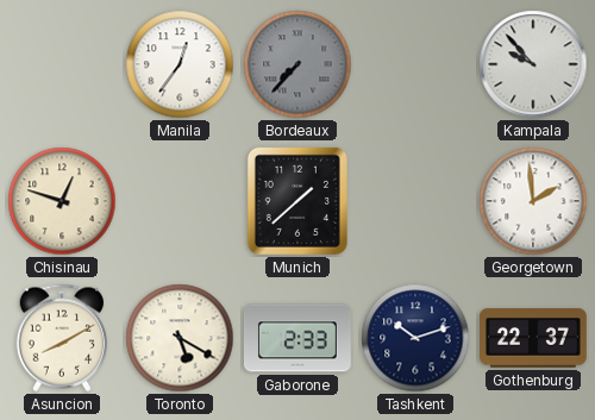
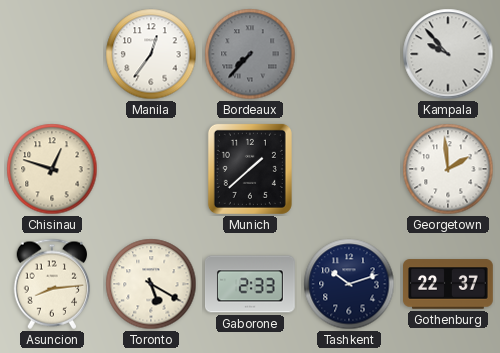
Asuncion: 8:10 -> 8:14 (52, 284)
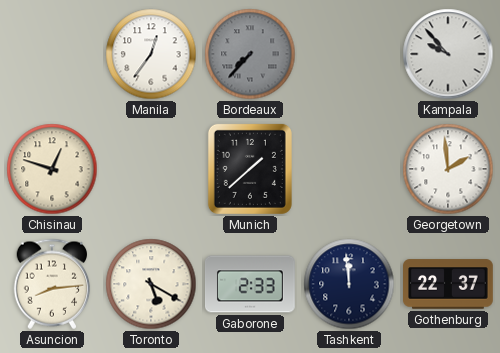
Tashkent: 10:12 -> 11:59 (349, 284)
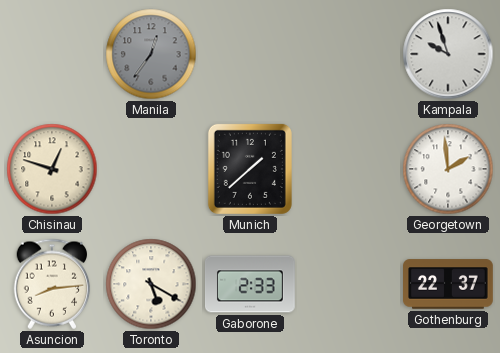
Manila dial: white -> grey (151, 54)
Bordeaux: 7:37 -> none (250, 54)
Kampala: 9:53 -> 9:57 (448, 54)
Tashkent: 11:59 -> none (349, 284)
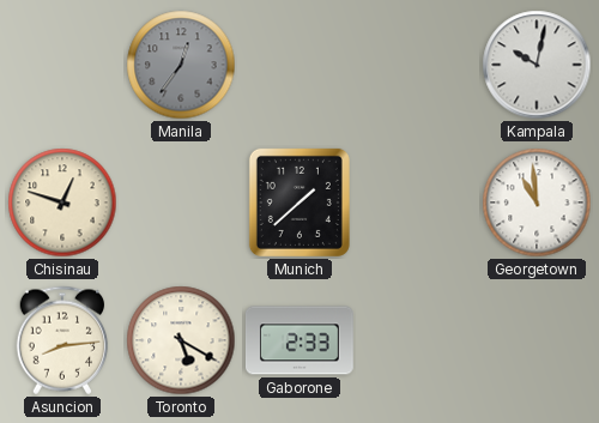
Kampala: 9:57 -> 10:02 (537, 65)
Georgetown: 1:59 -> 10:59 (537, 203)
Gothenburg: 22:37 -> none (449, 284)
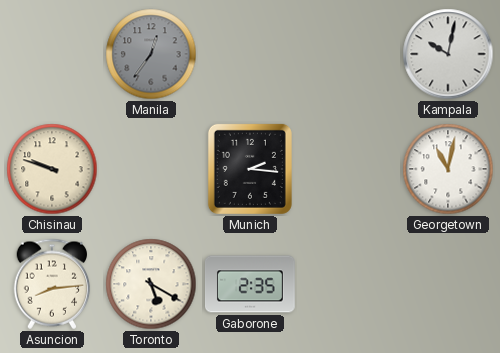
Chisinau: 12:48 -> 9:48 (52, 169)
Munich: 1:38 -> 2:16 (250, 169)
Georgetown: 10:59 -> 11:02 (448, 169)
Gaborone: 2:33 -> 2:35 (251, 284)
